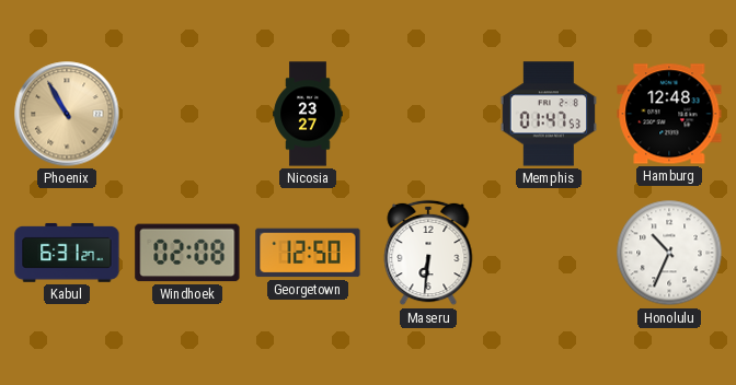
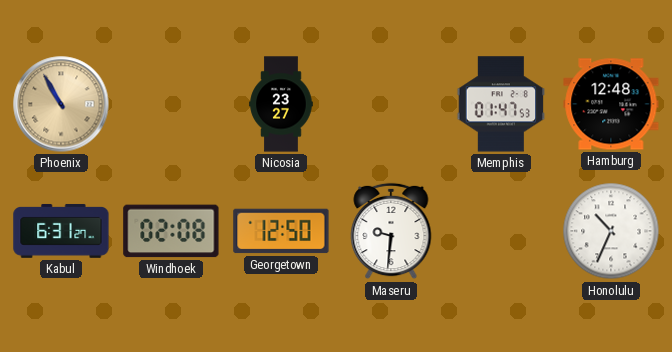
Maseru: 6:31 -> 9:31 (391, 231)
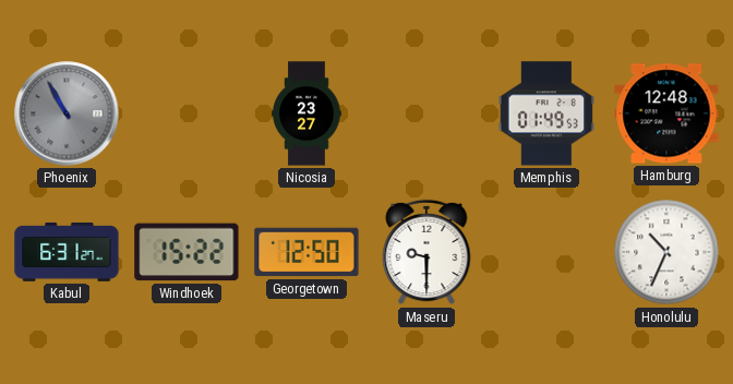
Phoenix dial: champagne -> grey (67, 113)
Memphis: 01:47 -> 01:49 (546, 113)
Windhoek: 02:08 -> 15:22 (187, 252)
Maseru: 9:31 -> 9:30 (426, 252)
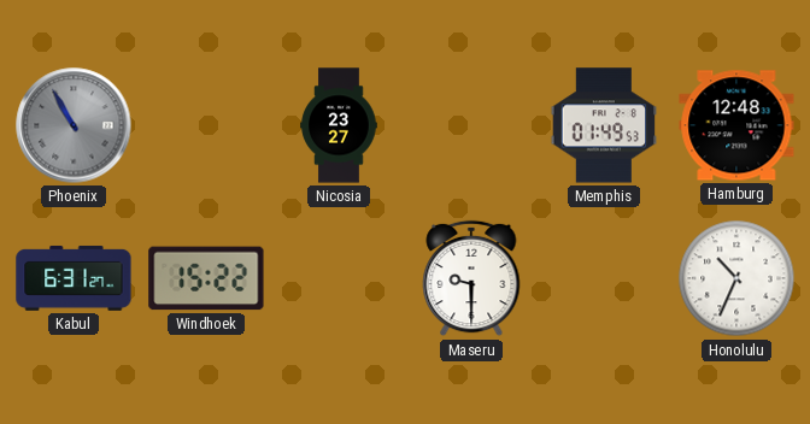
Georgetown: 12:50 -> none (307, 252)
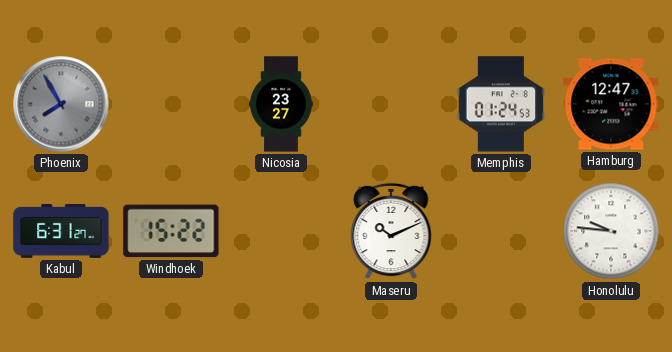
Phoenix: 10:55 -> 7:55 (61, 104)
Memphis: 01:49 -> 01:24 (501, 104)
Hamburg: 12:48 -> 12:47 (611, 104)
Maseru: 9:30 -> 10:11 (391, 231)
Honolulu: 10:34 -> 9:46 (611, 231)
